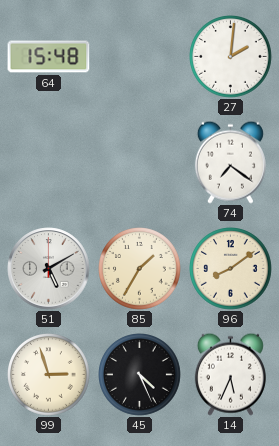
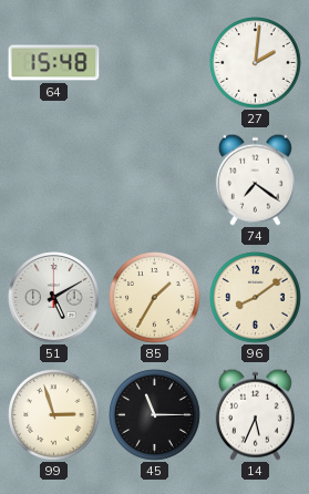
45: 4:26 -> 11:15 (155, 415)
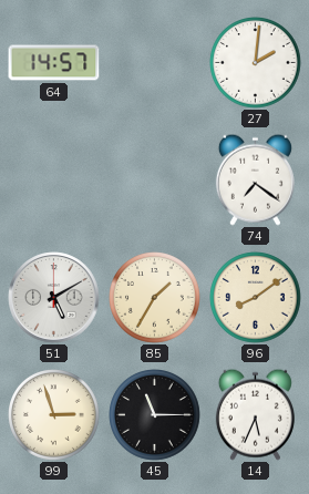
64: 15:48 -> 14:57 (54, 63)
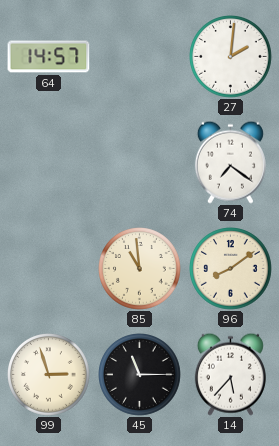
51: 5:10 -> none (54, 298)
85: 1:35 -> 10:59 (140, 269)
14: 5:34 -> 5:37 (230, 374)
